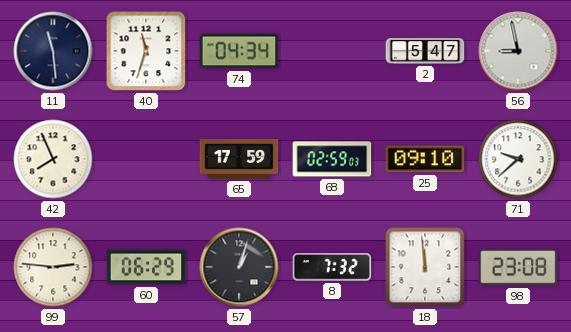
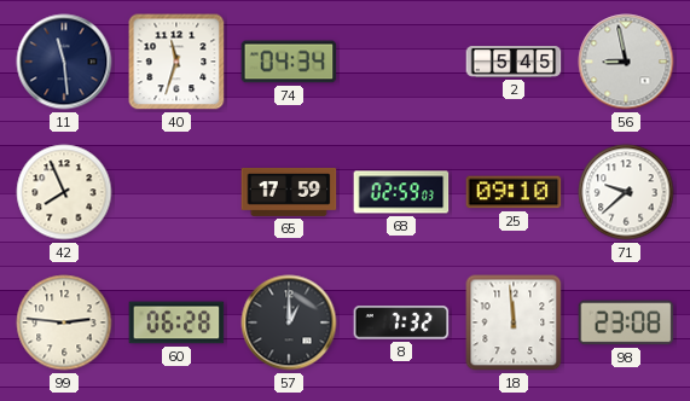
2: 5:47 -> 5:45 (514, 62)
60: 06:29 -> 06:28 (176, 322)
57: 1:03 -> 1:00 (289, 322)
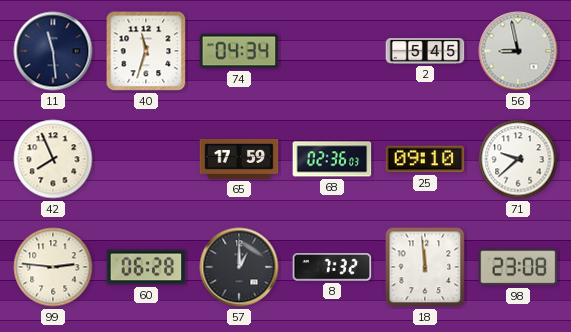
68: 02:59 -> 02:36 (332, 159)
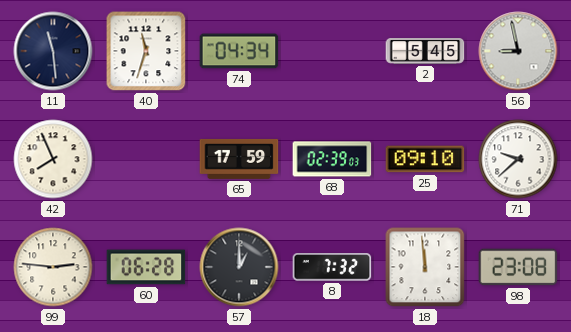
68: 02:36 -> 02:39 (332, 159)
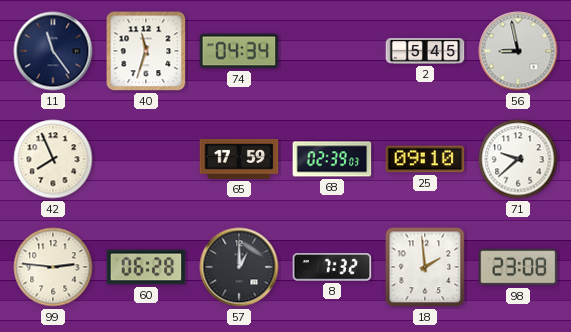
11: 11:29 -> 11:24 (53, 51)
18: 11:59 -> 1:59 (425, 267)
